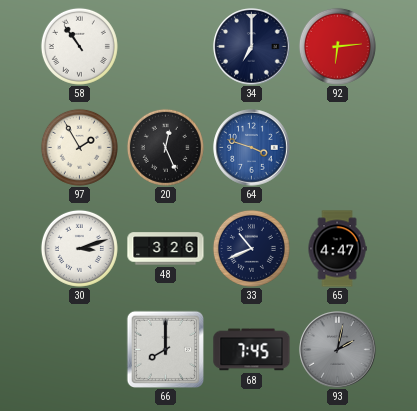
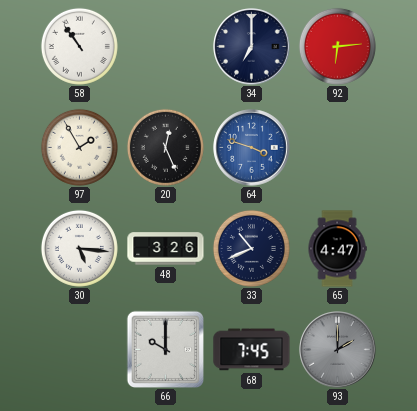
30: 3:12 -> 5:16 (79, 248)
66: 8:00 -> 10:00 (165, 349)
93: 2:02 -> 2:00 (338, 350)
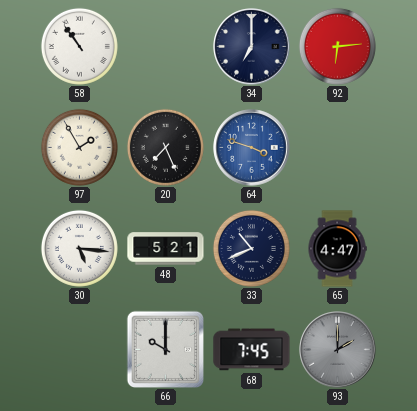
20: 12:26 -> 7:26 (165, 147)
48: 3:26 -> 5:21 (166, 249)
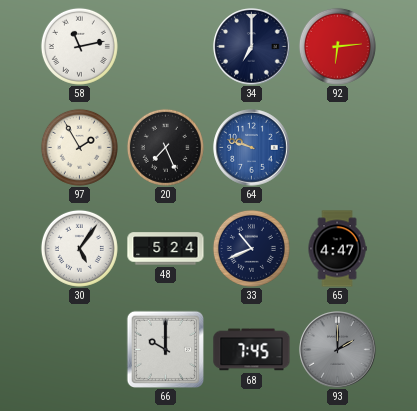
58: 10:54 -> 11:13 (79, 46)
64: 3:48 -> 9:48 (252, 148)
30: 5:16 -> 5:06 (79, 248)
48: 5:21 -> 5:24 (166, 249)
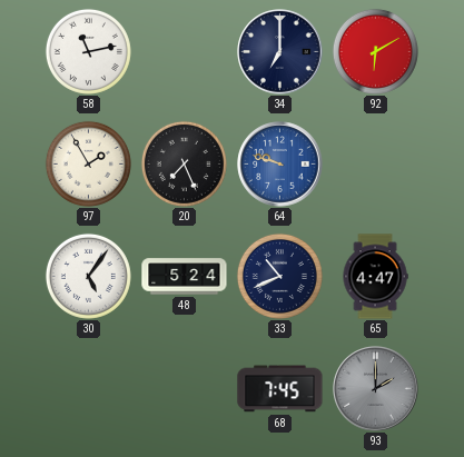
92: 6:14 -> 6:10 (375, 51)
66: 10:00 -> none (165, 349)
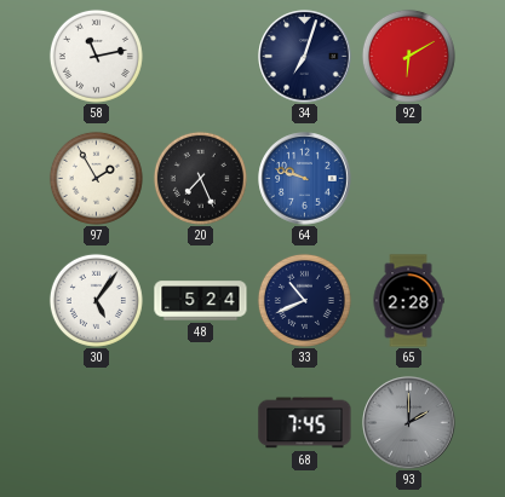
34: 7:00 -> 7:03 (305, 57)
65: 4:47 -> 2:28 (408, 301)
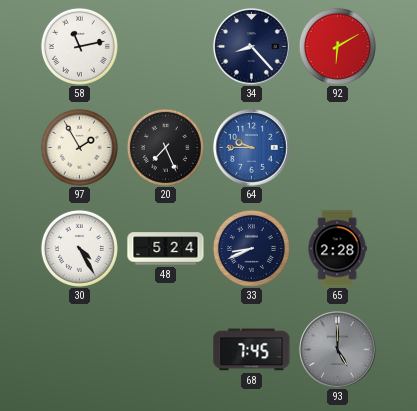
34: 7:03 -> 8:23 (252, 47)
64: 9:48 -> 9:45 (252, 148)
30: 5:06 -> 4:25 (79, 248)
33: 10:41 -> 8:41 (251, 248)
93: 2:00 -> 5:00 (338, 350)
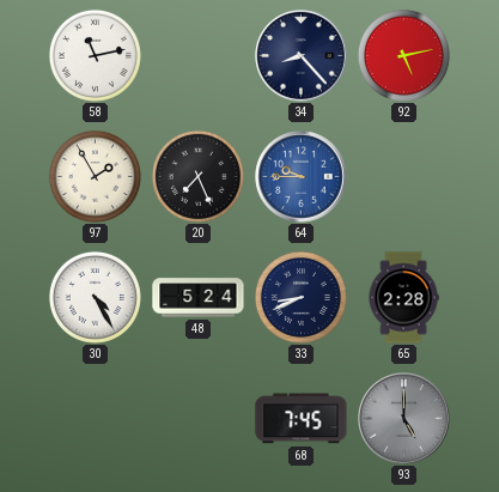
92: 6:10 -> 5:13 (403, 55)
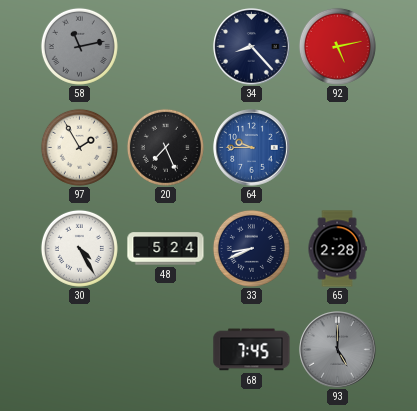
58 dial: white -> grey (79, 46)
